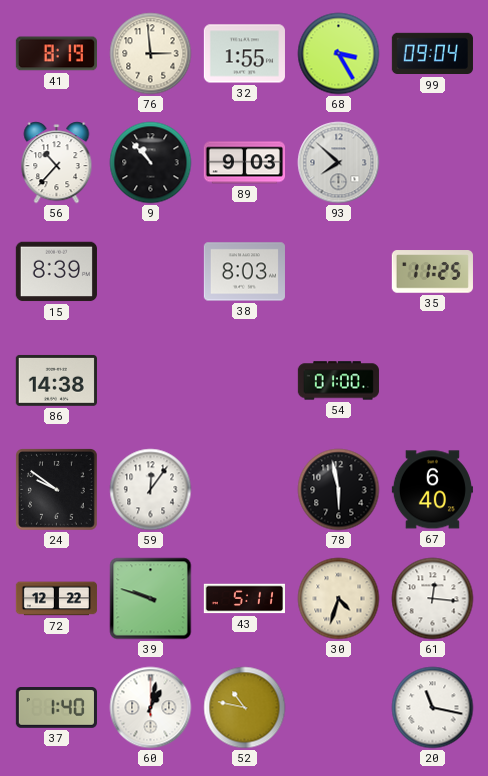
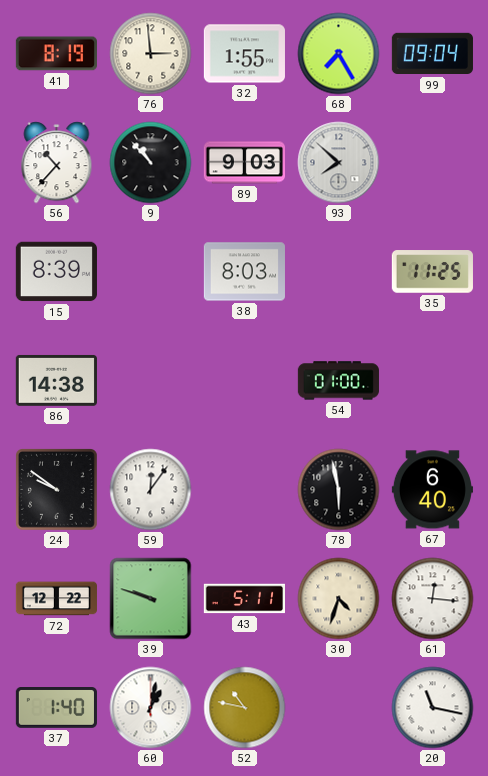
68: 3:25 -> 7:25 (339, 54)
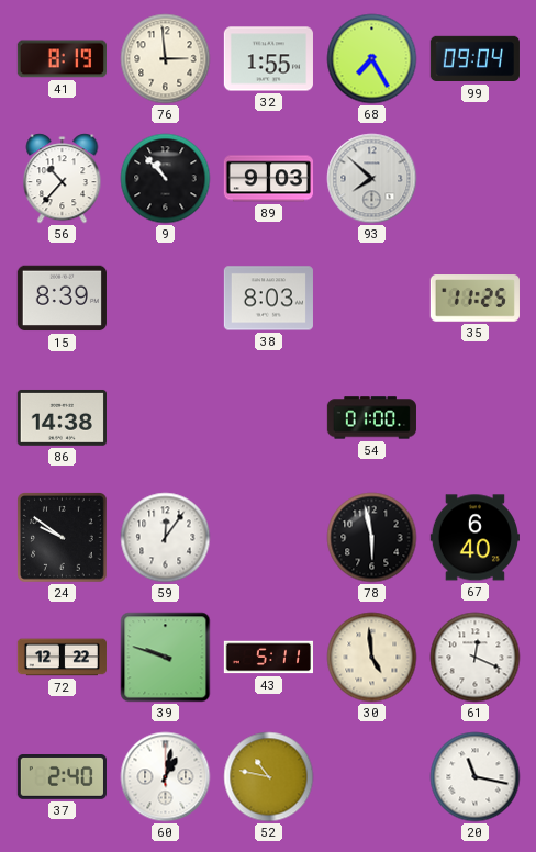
30: 4:33 -> 4:59 (372, 658)
61: 12:16 -> 12:19 (476, 658)
37: 1:40 -> 2:40 (62, 777)
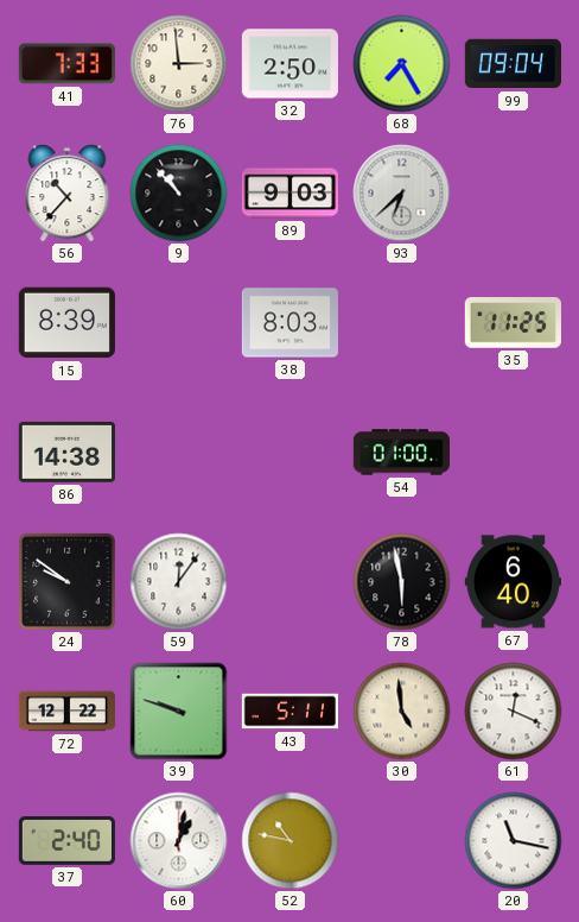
41: 8:19 -> 7:33 (66, 64)
32: 1:55 -> 2:50 (289, 64)
93: 7:52 -> 6:38 (402, 194)
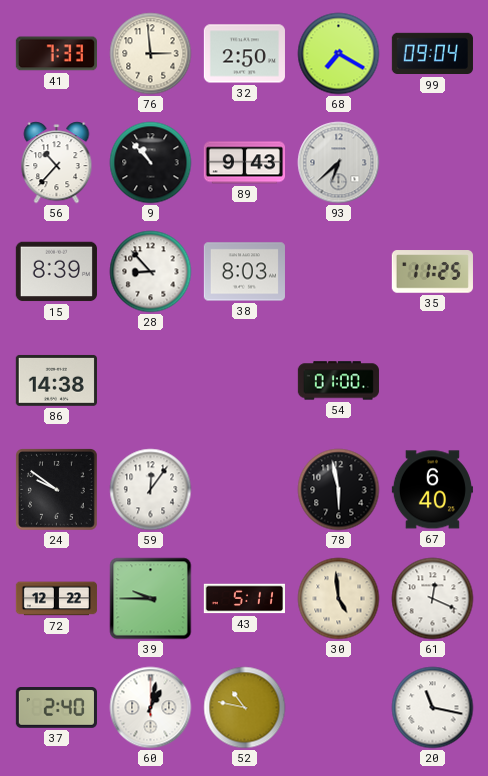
68: 7:25 -> 7:20 (339, 54)
89: 9:03 -> 9:43 (244, 163)
28: none -> 8:53 (151, 272)
39: 9:48 -> 9:45 (151, 599)
